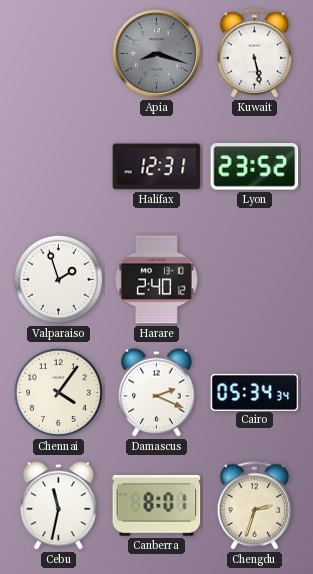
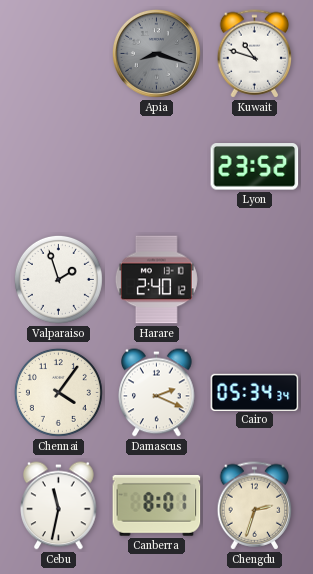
Kuwait: 5:28 -> 10:48 (255, 54)
Halifax: 12:31 -> none (157, 167)
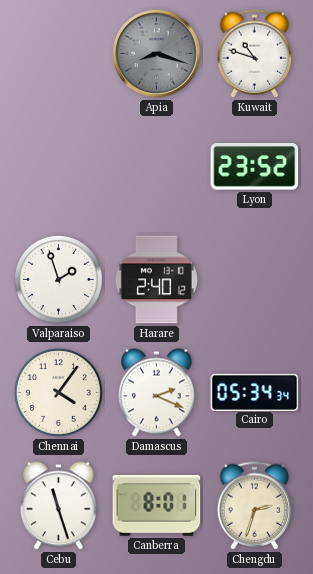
Cebu: 11:32 -> 11:27 (59, 506)
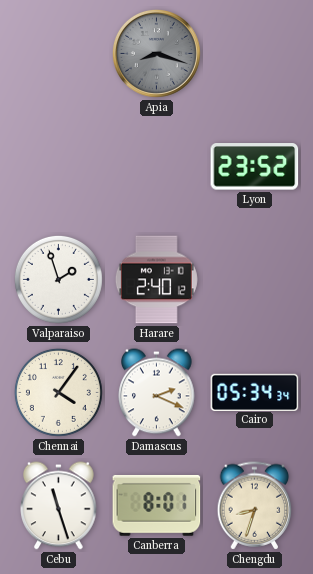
Kuwait: 10:48 -> none (255, 54)
Chengdu: 2:33 -> 8:33 (255, 506)
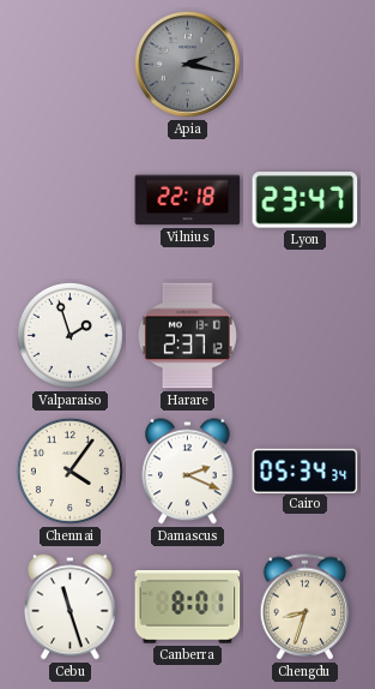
Apia: 8:18 -> 2:17 (187, 64)
Vilnius: none -> 22:18 (188, 200)
Lyon: 23:52 -> 23:47 (306, 200)
Harare: 2:40 -> 2:37 (187, 336)
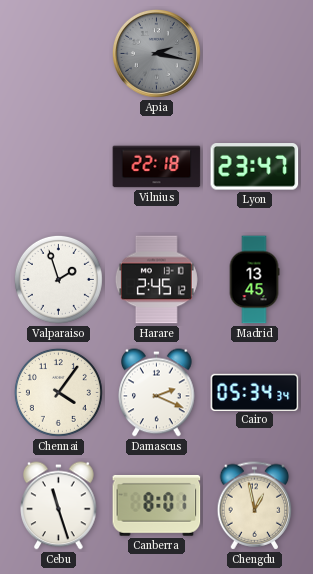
Harare: 2:37 -> 2:45 (156, 280)
Madrid: none -> 13:45 (254, 280)
Chengdu: 8:33 -> 12:58 (255, 506)
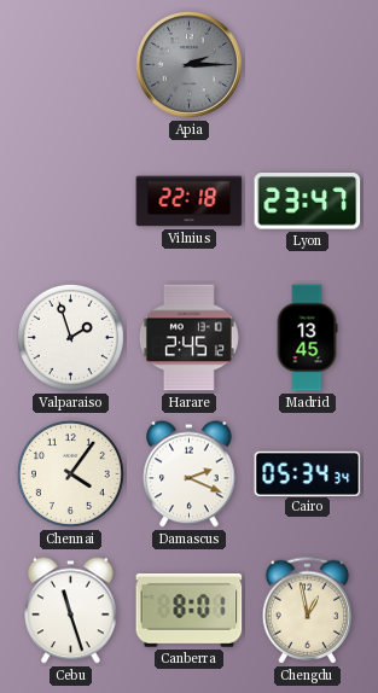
Apia: 2:17 -> 2:15 (188, 64)
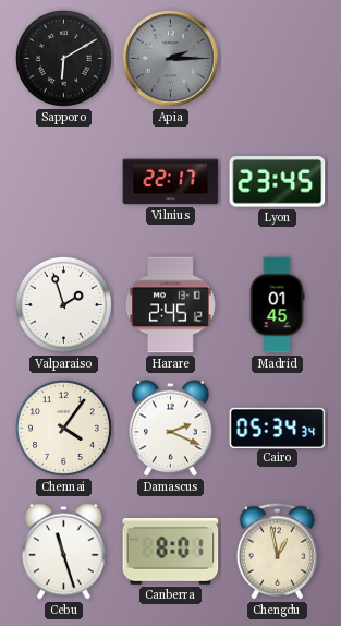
Sapporo: none -> 6:10 (63, 58)
Vilnius: 22:18 -> 22:17 (171, 182)
Lyon: 23:47 -> 23:45 (278, 182)
Madrid: 13:45 -> 01:45 (277, 305)
